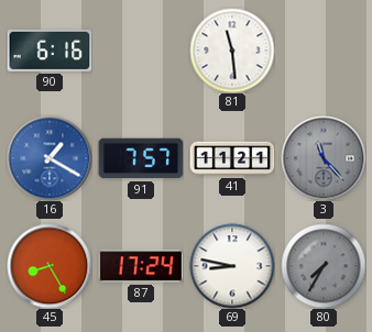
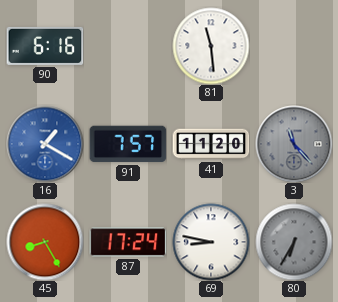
41: 11:21 -> 11:20 (211, 144)
80: 7:35 -> 6:35 (294, 242)
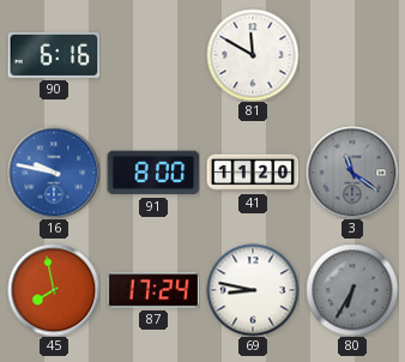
81: 11:29 -> 11:50 (253, 55)
16: 1:20 -> 9:47 (54, 173)
91: 7:57 -> 8:00 (153, 173)
3: 11:23 -> 11:21 (352, 173)
45: 8:25 -> 7:58 (54, 290)
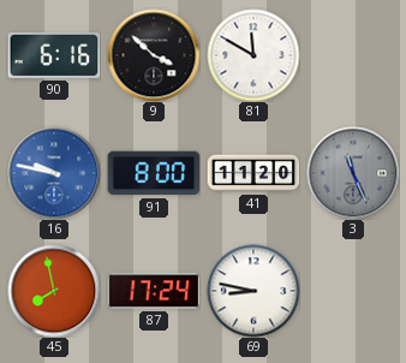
9: none -> 3:52 (154, 55)
3: 11:21 -> 11:26 (353, 173)
80: 6:35 -> none (352, 290)
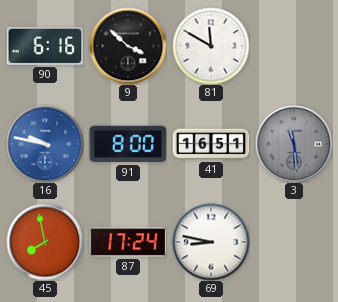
41: 11:20 -> 16:51 (211, 144)
3: 11:26 -> 11:29 (294, 144)
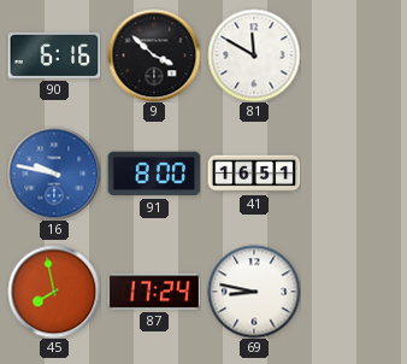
3: 11:29 -> none (294, 144)
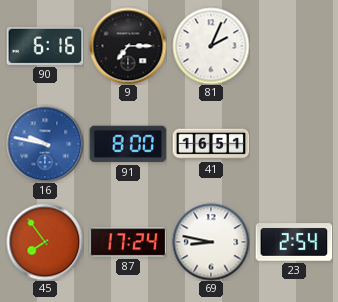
9: 3:52 -> 7:15 (128, 46)
81: 11:50 -> 2:04 (211, 46)
45: 7:58 -> 7:54 (45, 242)
23: none -> 2:54 (294, 242)
